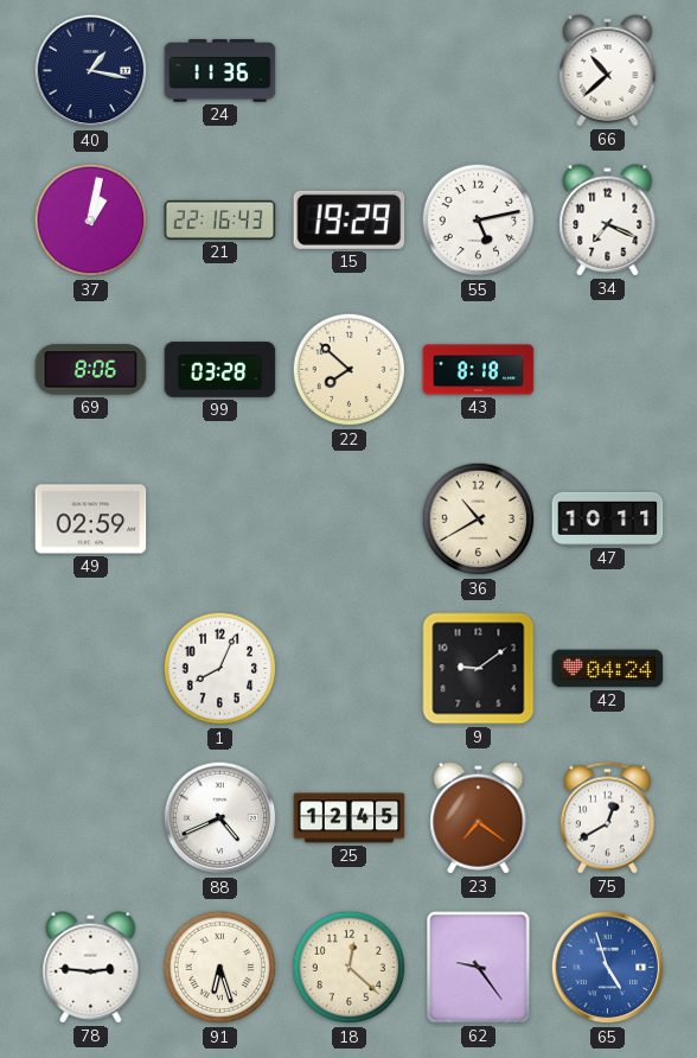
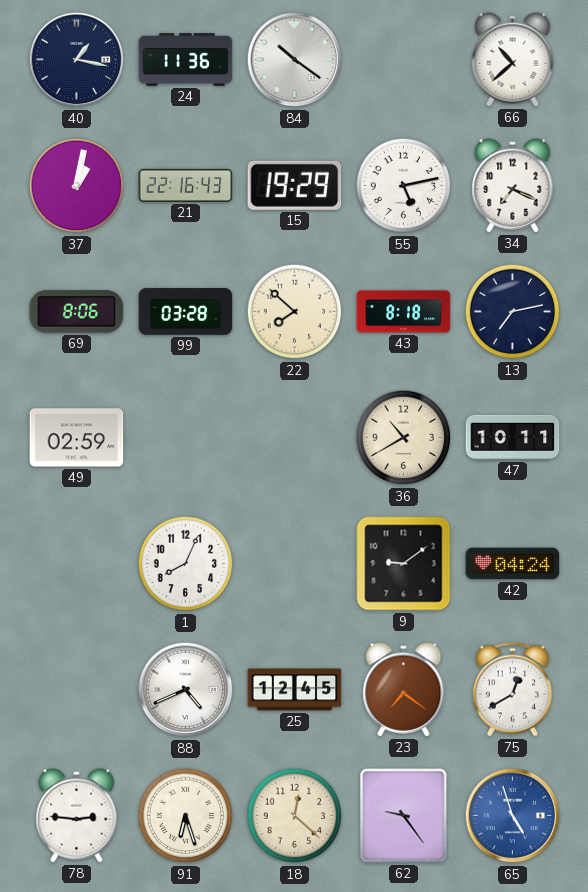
84: none -> 10:21 (295, 60)
13: none -> 7:13 (513, 312)
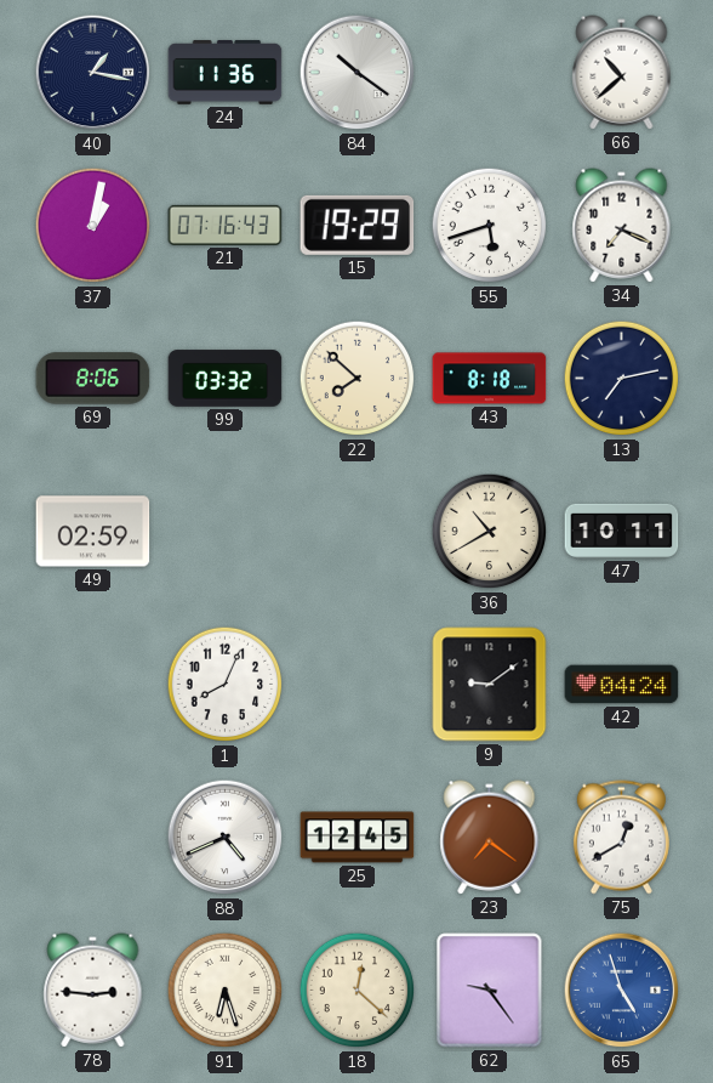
21: 22:16 -> 07:16 (226, 225)
55: 5:13 -> 5:42 (490, 226)
99: 03:28 -> 03:32 (226, 379)
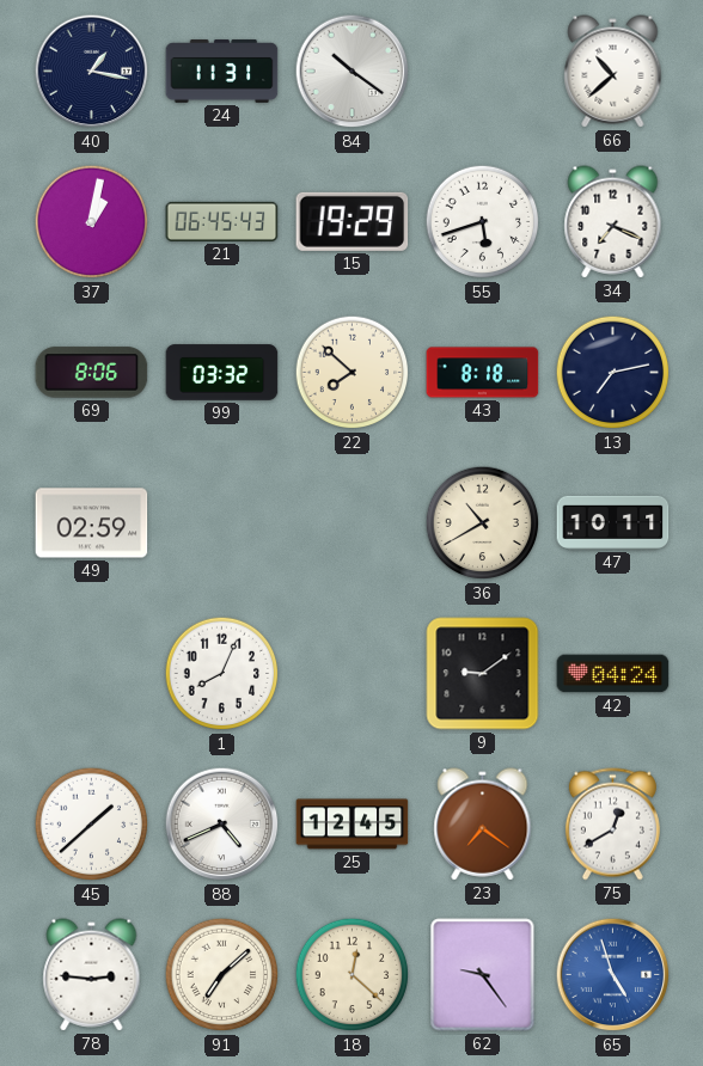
24: 11:36 -> 11:31 (222, 72)
21: 07:16 -> 06:45 (222, 221)
45: none -> 1:38 (92, 825)
91: 6:27 -> 7:08 (222, 975)
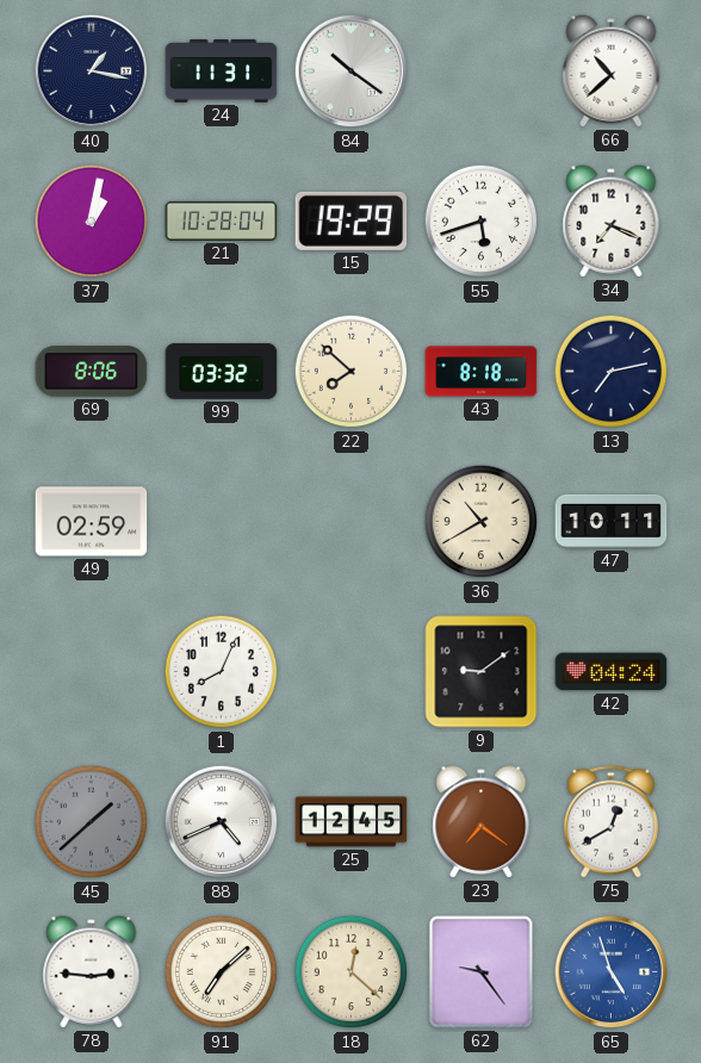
21: 06:45 -> 10:28 (222, 220)
45 dial: white -> grey (92, 822)
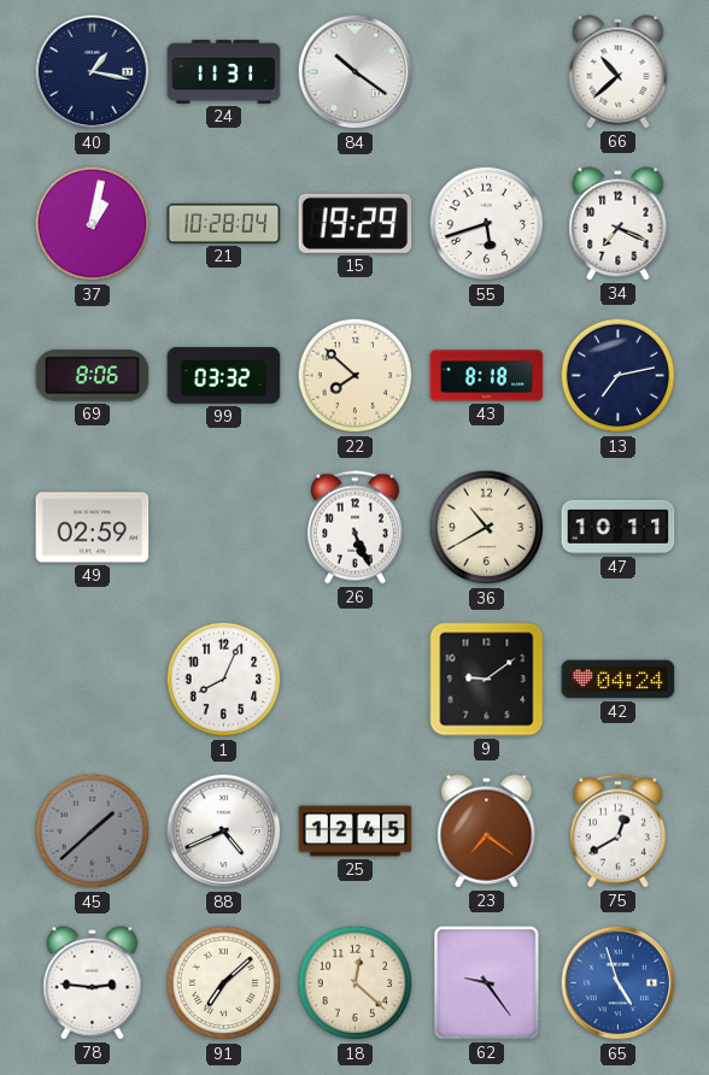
26: none -> 5:26 (354, 528)
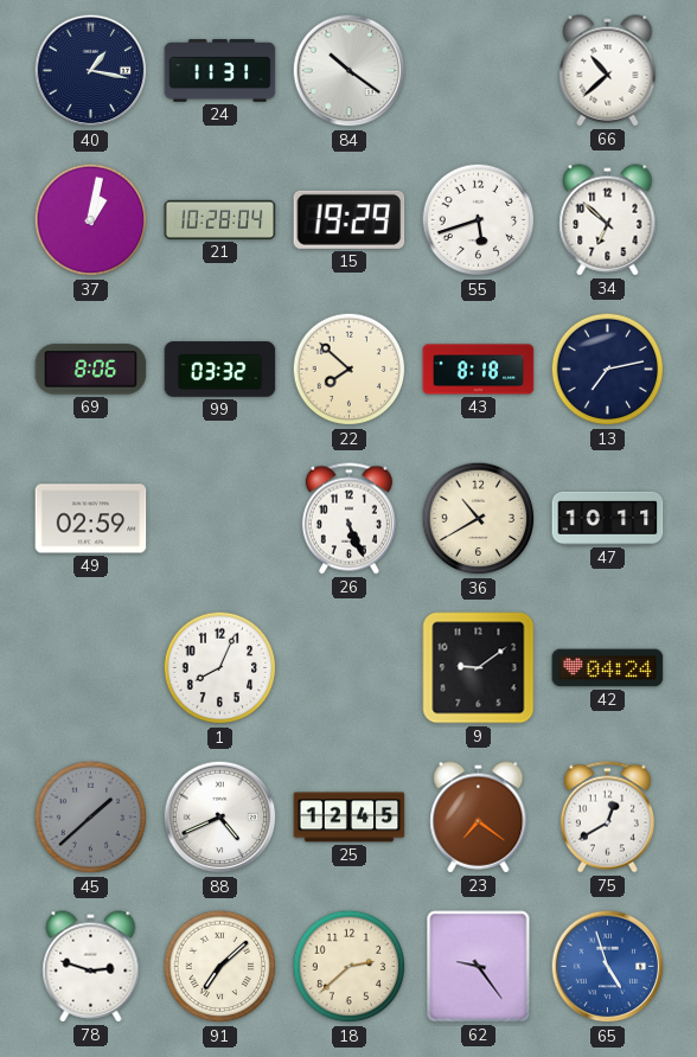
34: 7:19 -> 6:52 (608, 220)
78: 2:46 -> 2:48 (91, 967)
18: 12:22 -> 2:38 (350, 967)
